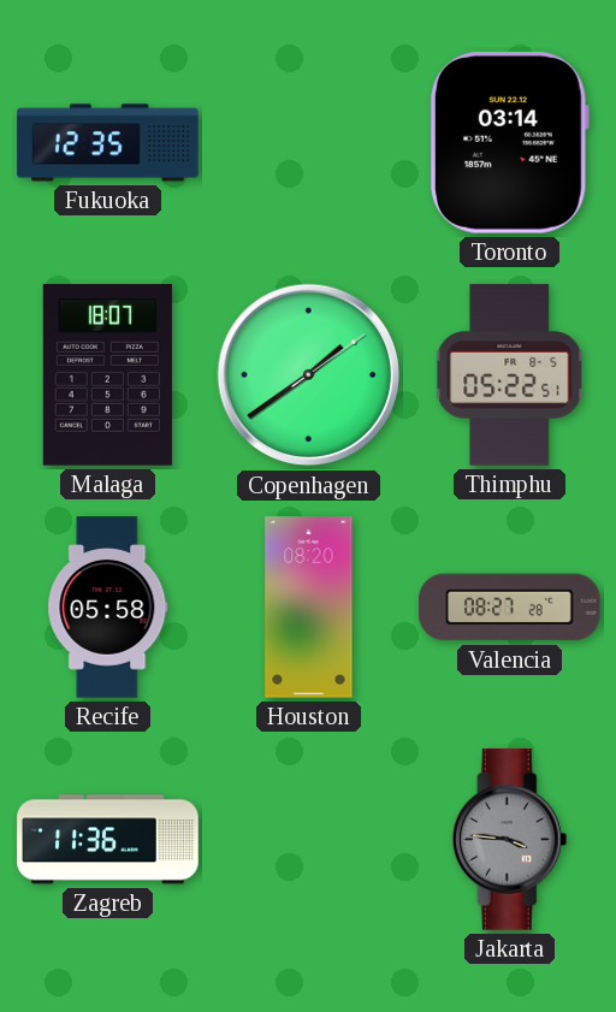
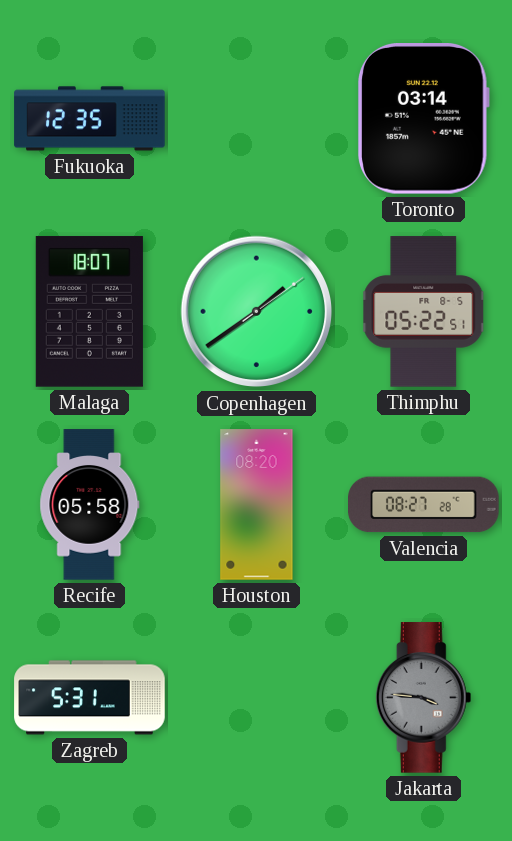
Zagreb: 11:36 -> 5:31 (90, 698)
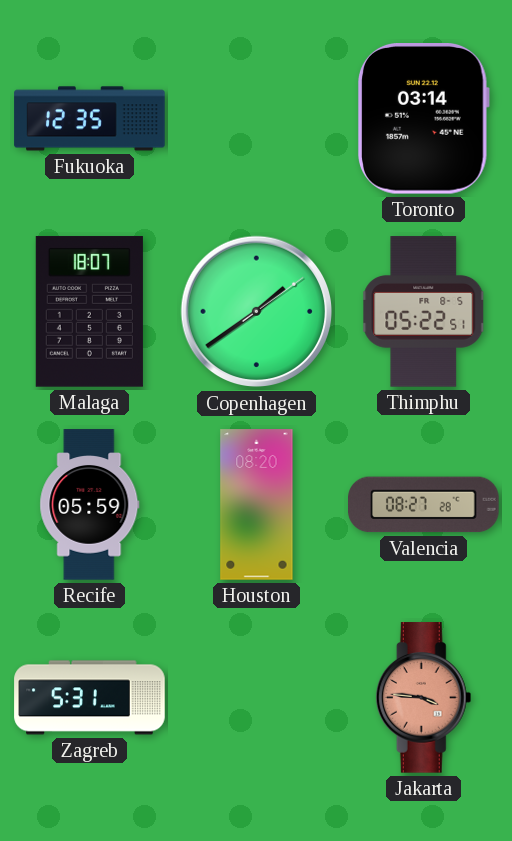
Recife: 05:58 -> 05:59 (90, 505)
Jakarta dial: grey -> salmon (424, 698)
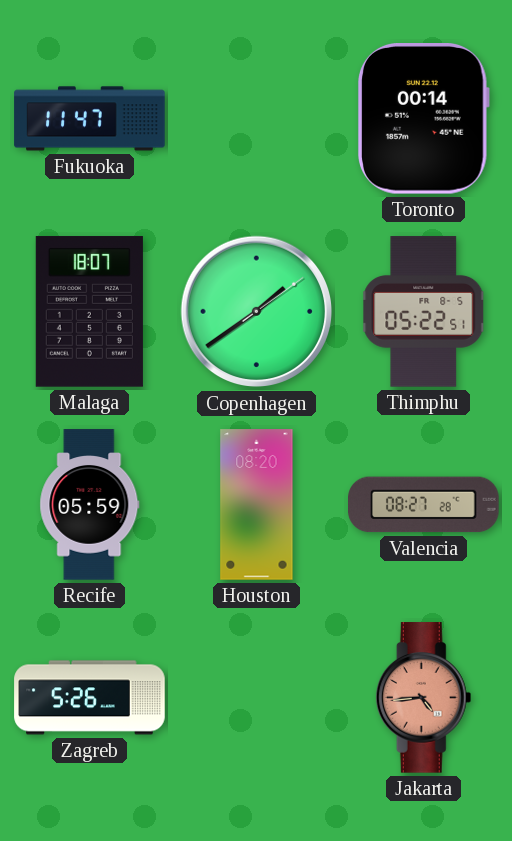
Fukuoka: 12:35 -> 11:47 (90, 119)
Toronto: 03:14 -> 00:14 (424, 119)
Zagreb: 5:31 -> 5:26 (90, 698)
Jakarta: 3:46 -> 4:44 (424, 698)
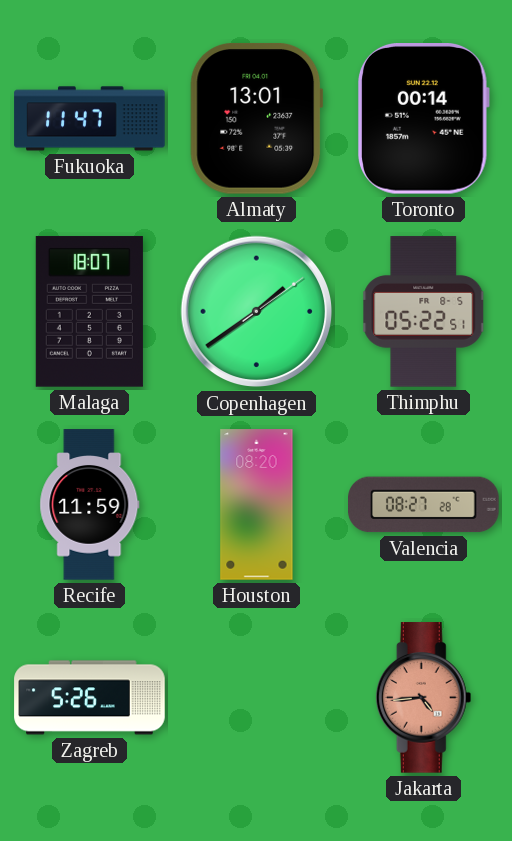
Almaty: none -> 13:01 (257, 118)
Recife: 05:59 -> 11:59 (90, 505)
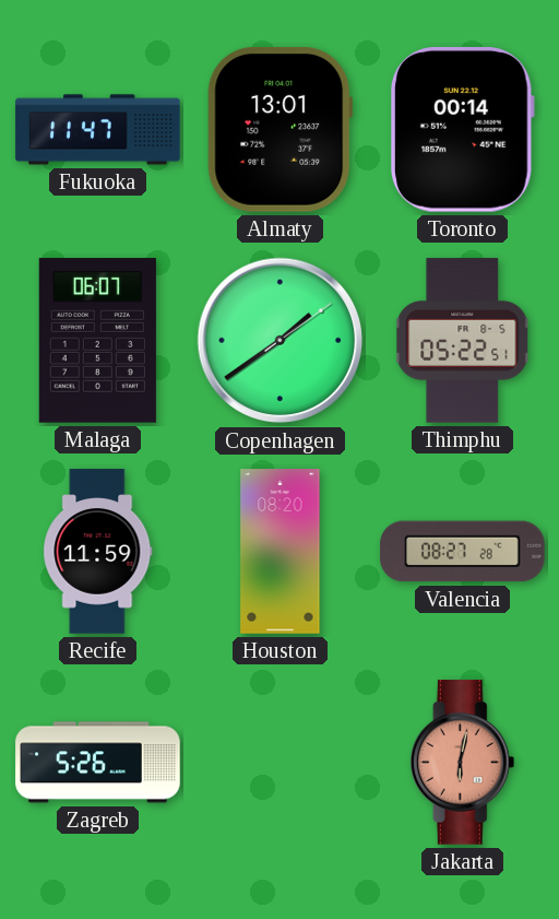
Malaga: 18:07 -> 06:07 (97, 341)
Jakarta: 4:44 -> 6:02 (463, 763)
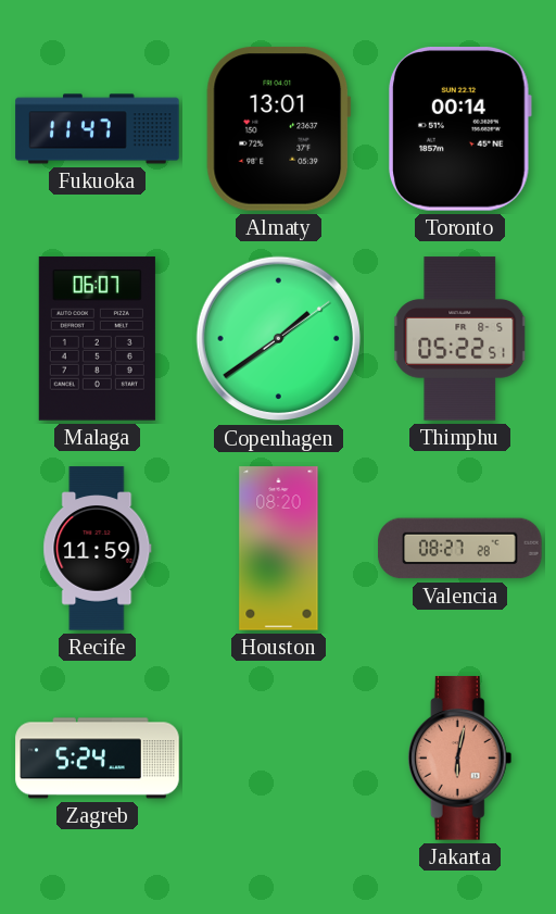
Zagreb: 5:26 -> 5:24 (98, 759)
